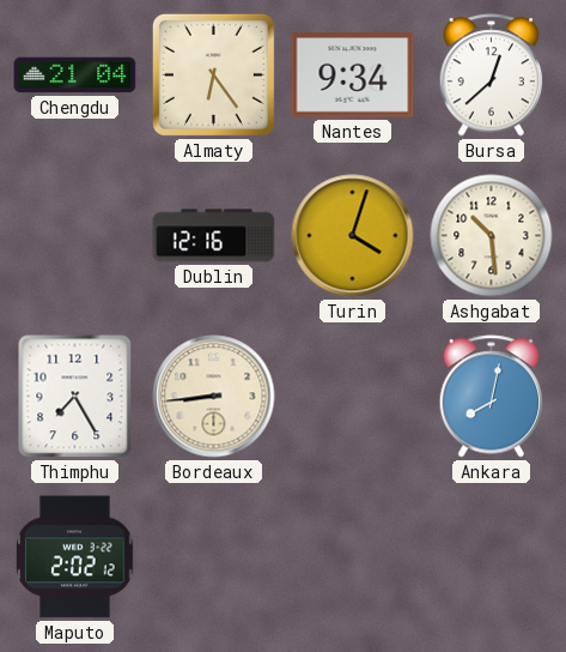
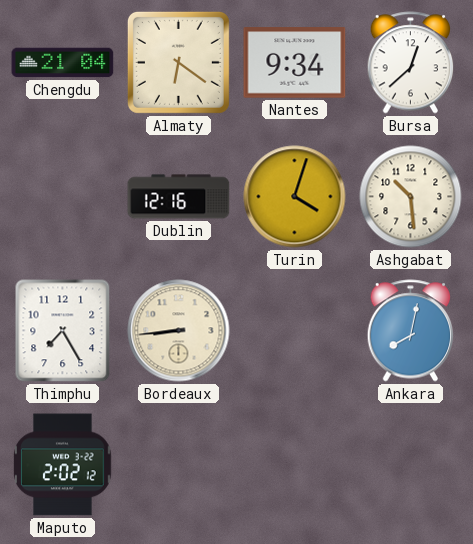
Almaty: 6:24 -> 6:21 (178, 62)
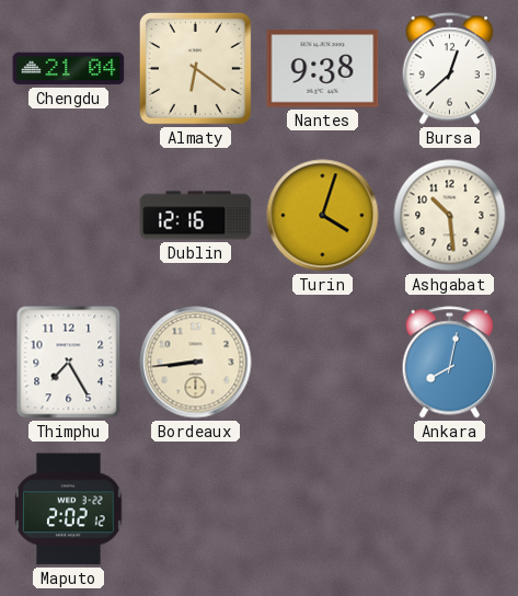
Nantes: 9:34 -> 9:38 (323, 69)
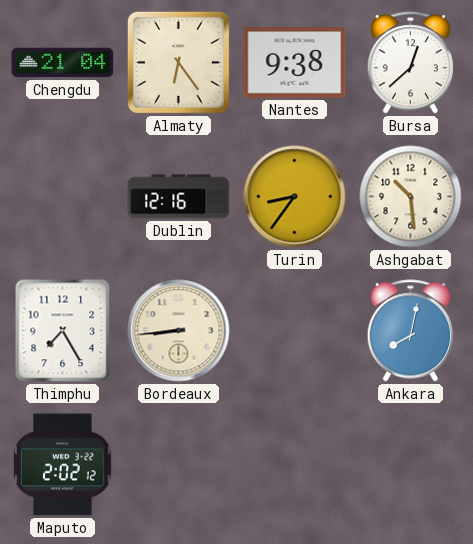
Almaty: 6:21 -> 6:24 (178, 62)
Turin: 4:03 -> 8:36 (295, 197)
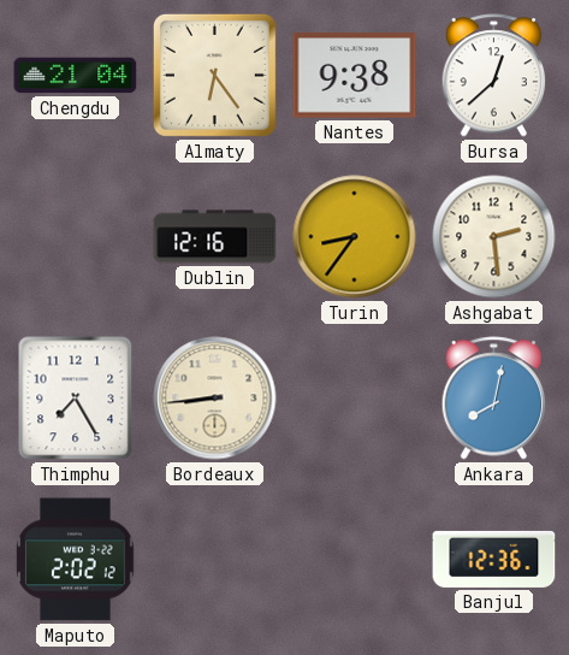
Ashgabat: 10:29 -> 2:29 (494, 237)
Banjul: none -> 12:36 (494, 559)
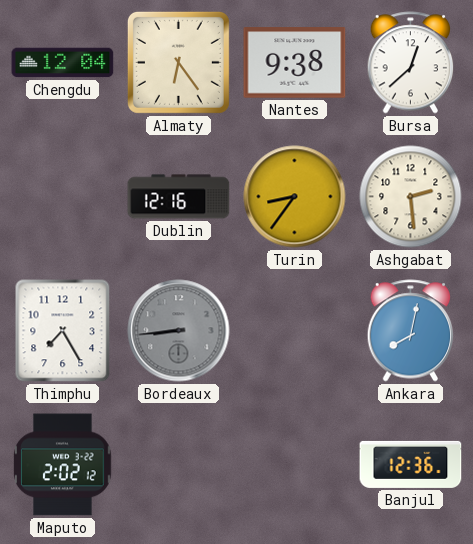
Chengdu: 21:04 -> 12:04 (63, 63)
Bordeaux dial: cream -> grey (179, 331)
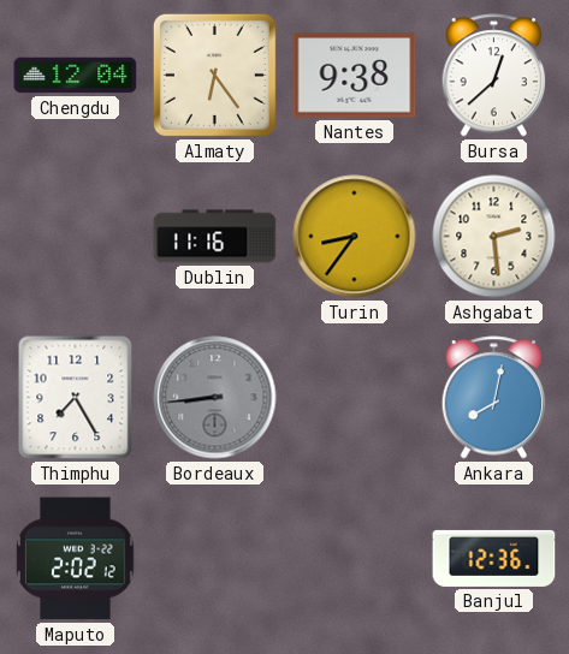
Dublin: 12:16 -> 11:16 (215, 237)
